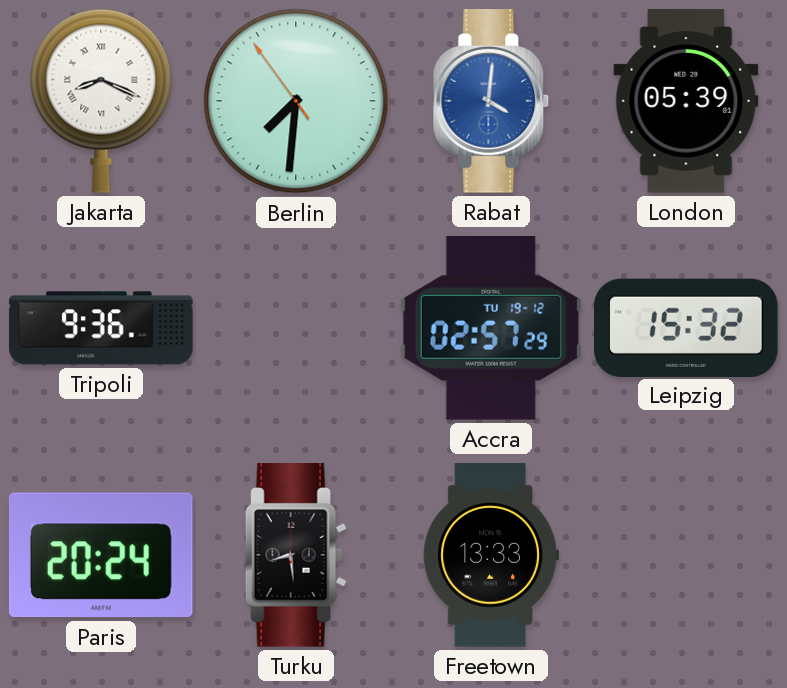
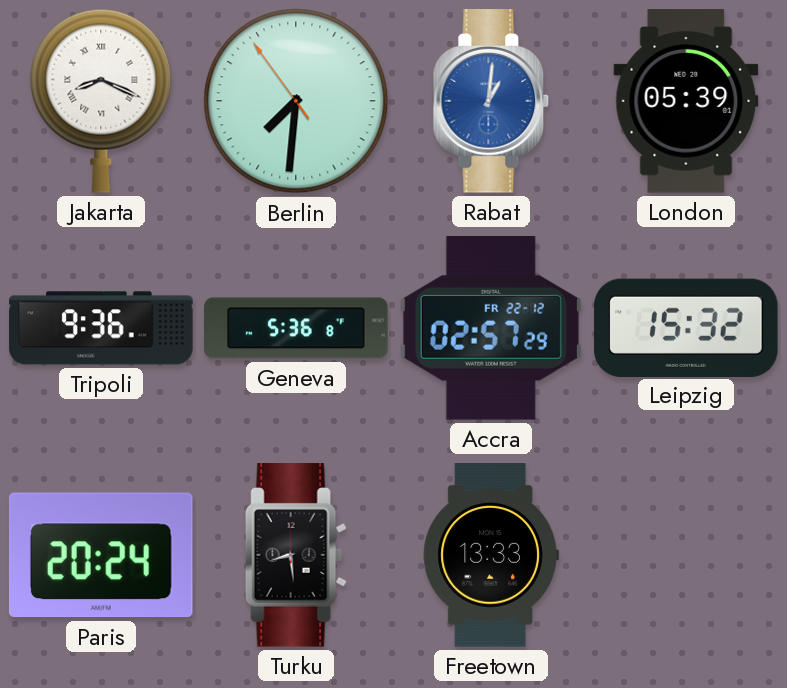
Rabat: 4:01 -> 1:01 (491, 101)
Geneva: none -> 5:36 (296, 328)
Accra date: TU 19-12 -> FR 22-12 (491, 329)
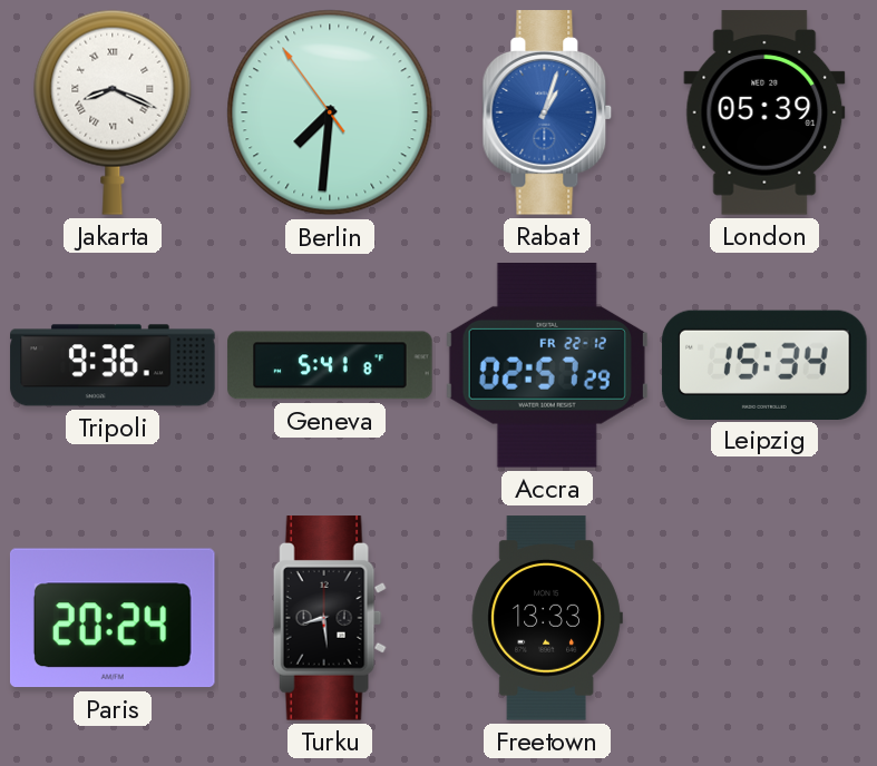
Rabat: 1:01 -> 1:03 (547, 112)
Geneva: 5:36 -> 5:41 (330, 365)
Leipzig: 15:32 -> 15:34 (764, 364)
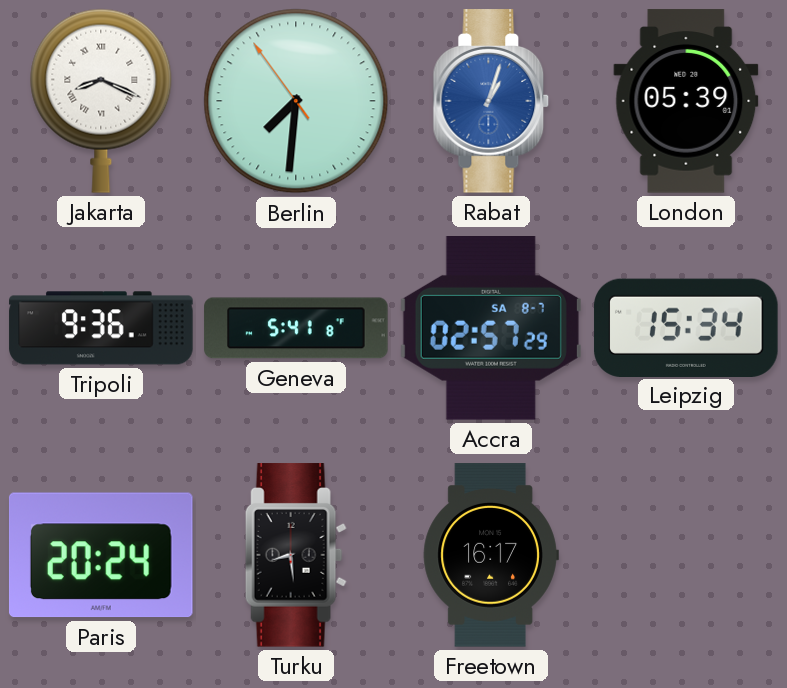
Accra date: FR 22-12 -> SA 8-7 (491, 329)
Freetown: 13:33 -> 16:17 (491, 555)
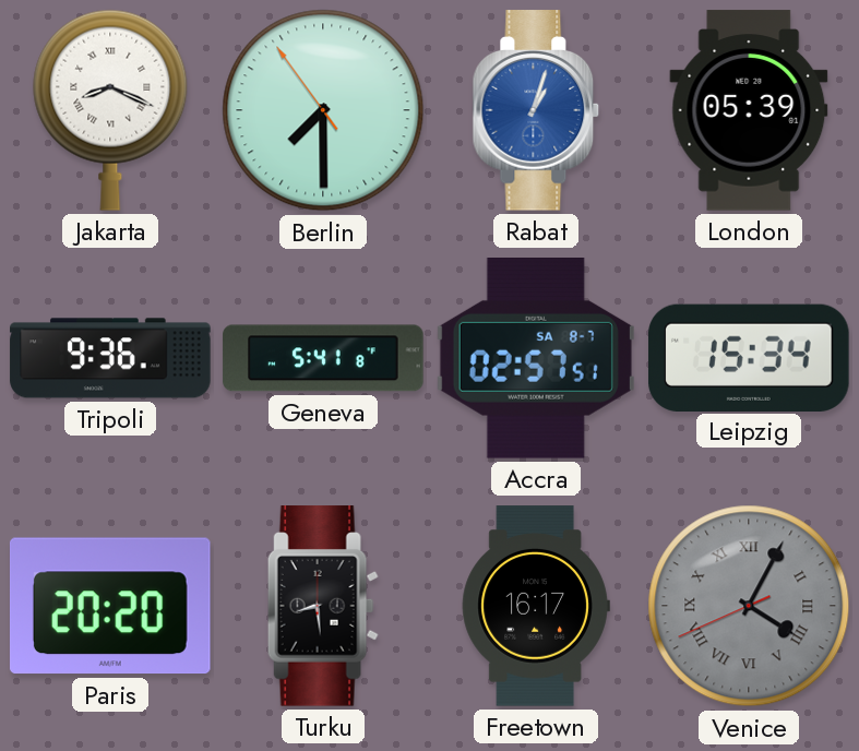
Berlin: 7:30 -> 7:29 (323, 110)
Accra: 02:57:29 -> 02:57:51 (536, 359)
Paris: 20:24 -> 20:20 (110, 606)
Venice: none -> 4:04 (749, 606)
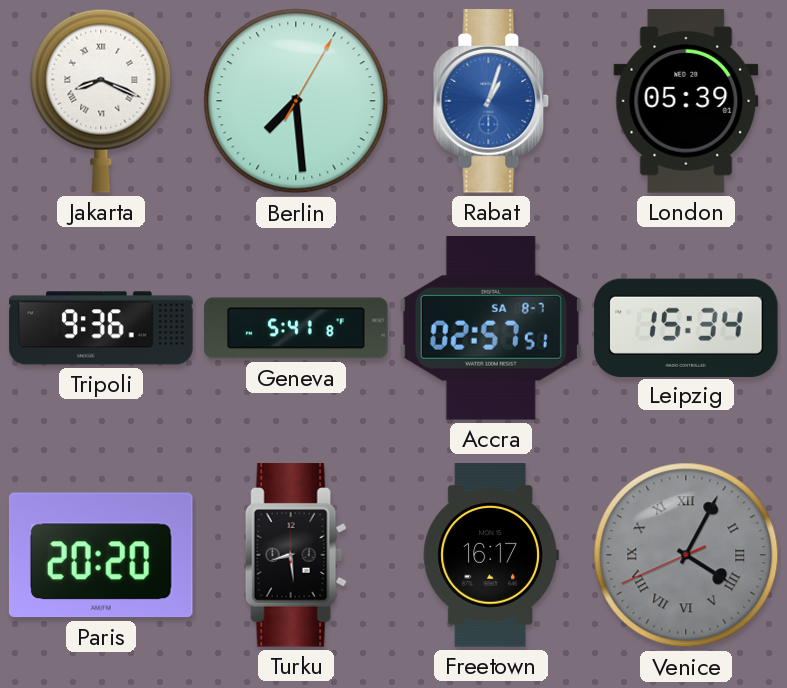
Berlin: 7:29:54 -> 7:29:05 (296, 101)
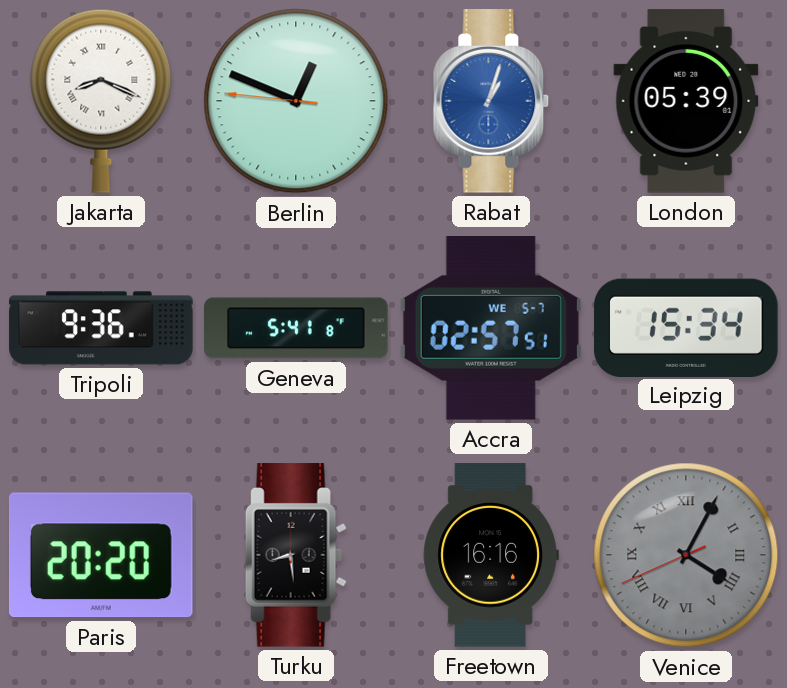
Berlin: 7:29 -> 12:48 (296, 101)
Accra date: SA 8-7 -> WE 5-7 (491, 329)
Freetown: 16:17 -> 16:16 (491, 555)
